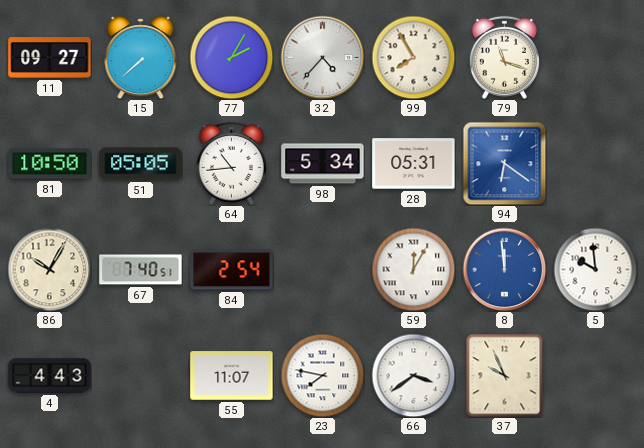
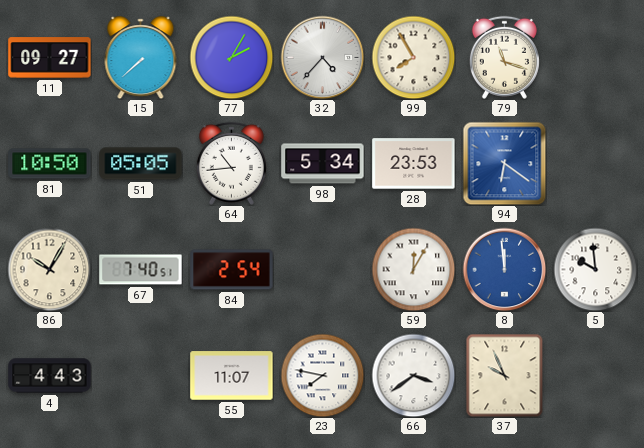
28: 05:31 -> 23:53 (414, 164)
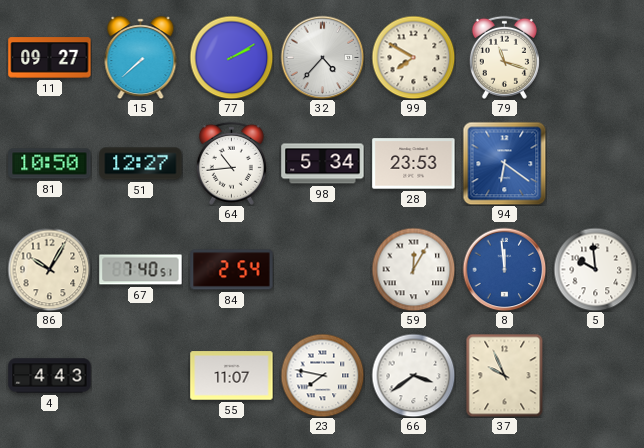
77: 2:05 -> 2:10 (231, 57)
99: 7:55 -> 7:50 (413, 57)
51: 05:05 -> 12:27 (141, 164)
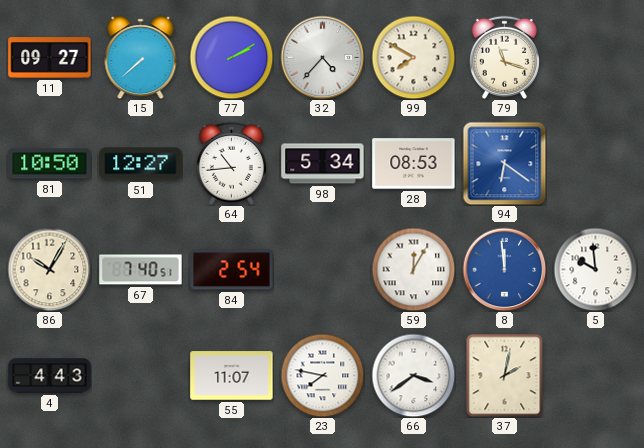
28: 23:53 -> 08:53 (414, 164)
37: 9:56 -> 2:02 (505, 375)
